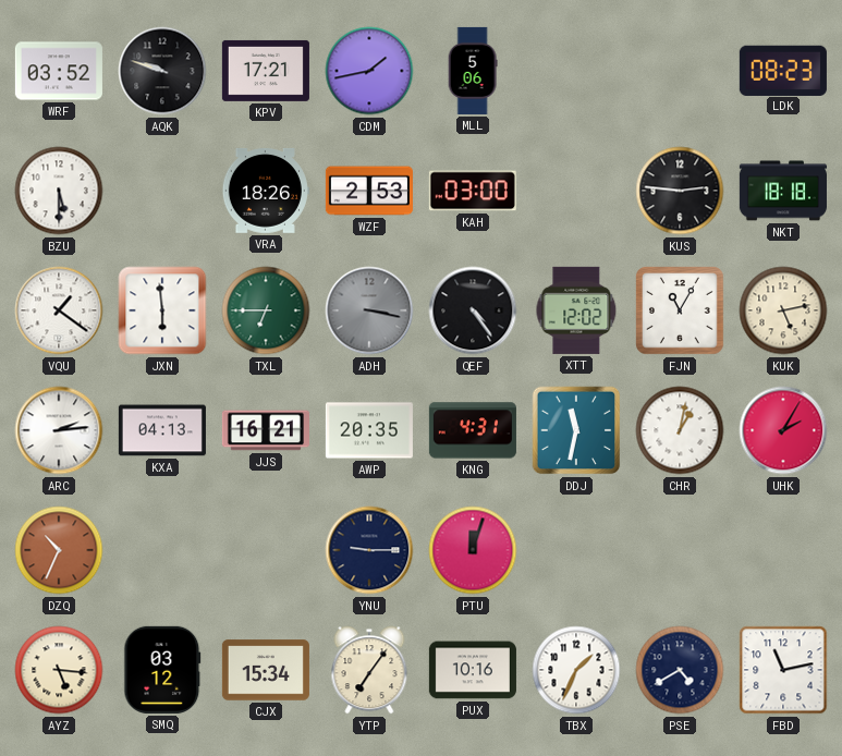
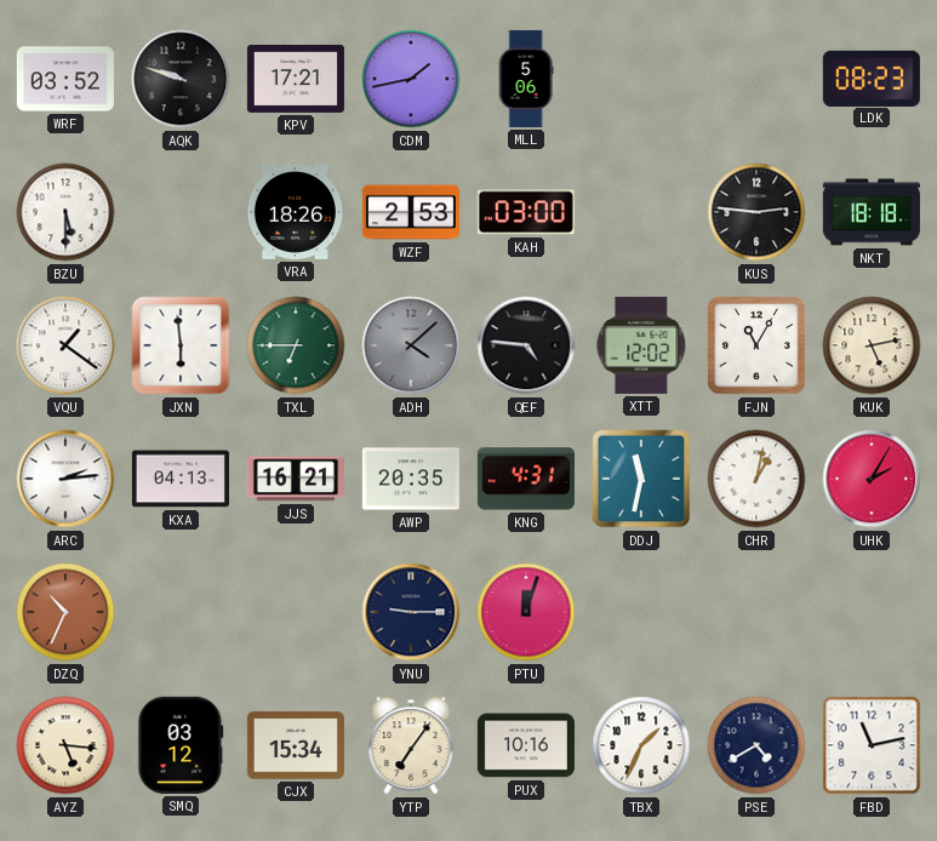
ADH: 3:17 -> 4:08 (411, 345)
QEF: 4:24 -> 4:46 (526, 345)
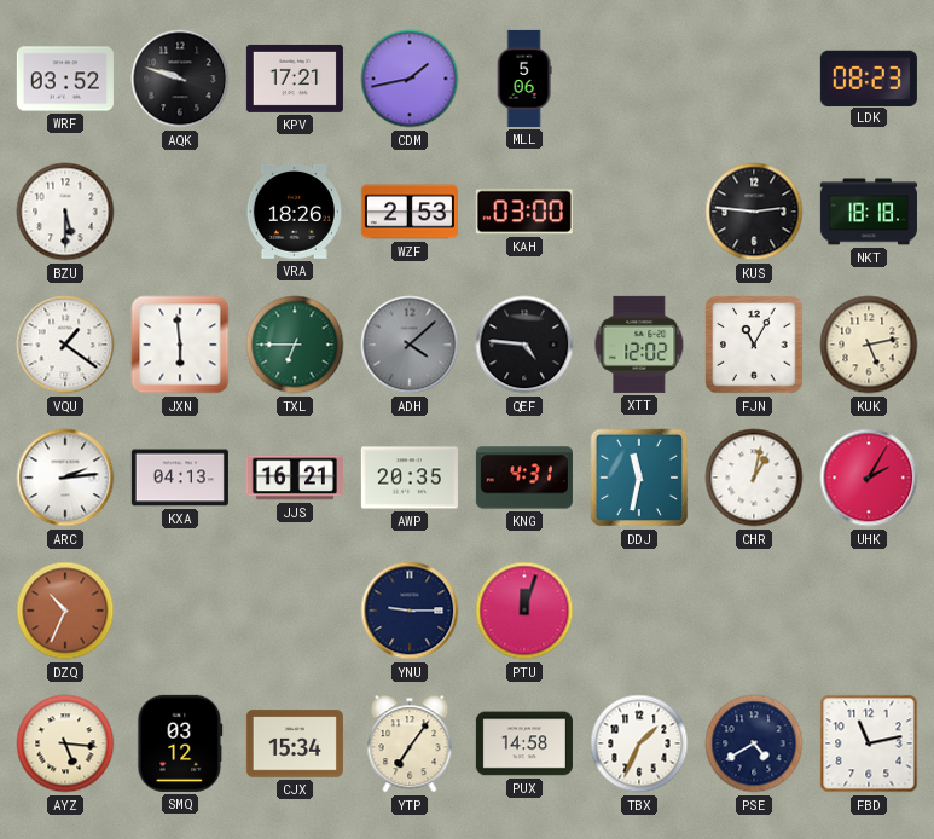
PUX: 10:16 -> 14:58 (524, 743)
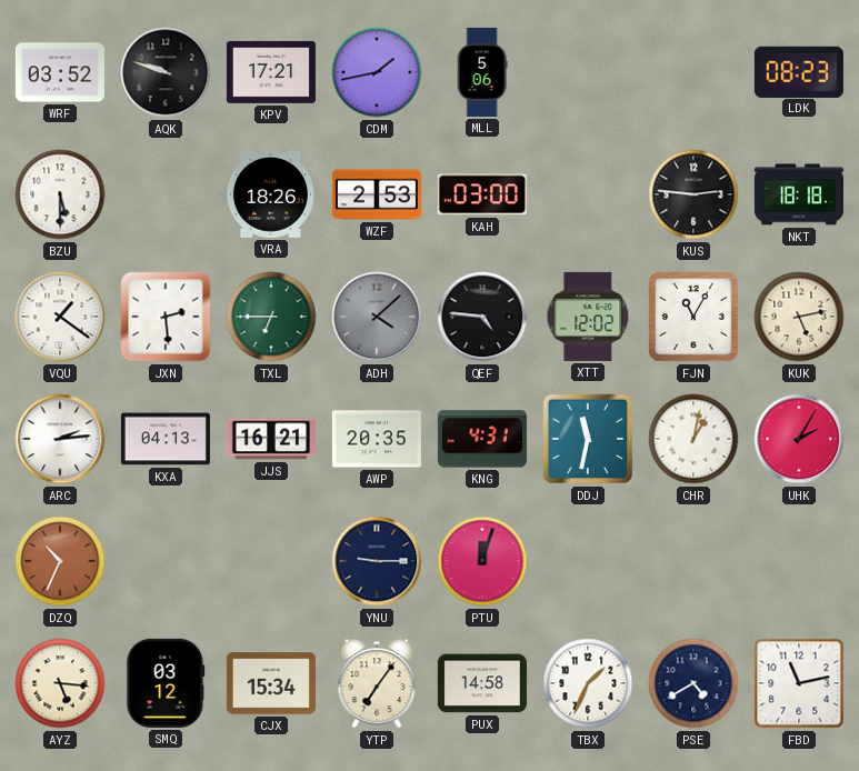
JXN: 5:59 -> 2:29 (166, 317)
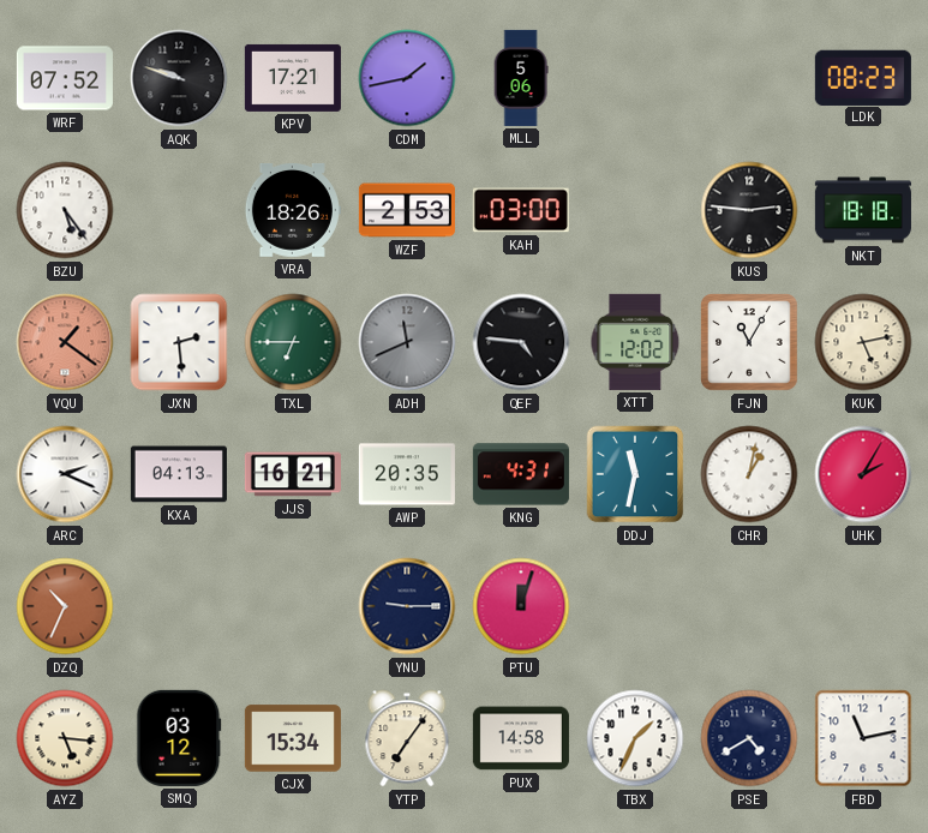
WRF: 03:52 -> 07:52 (65, 78)
BZU: 5:30 -> 5:24 (65, 210)
VQU dial: white -> salmon (65, 342)
ADH: 4:08 -> 11:41 (407, 342)
ARC: 2:14 -> 2:19 (65, 474)
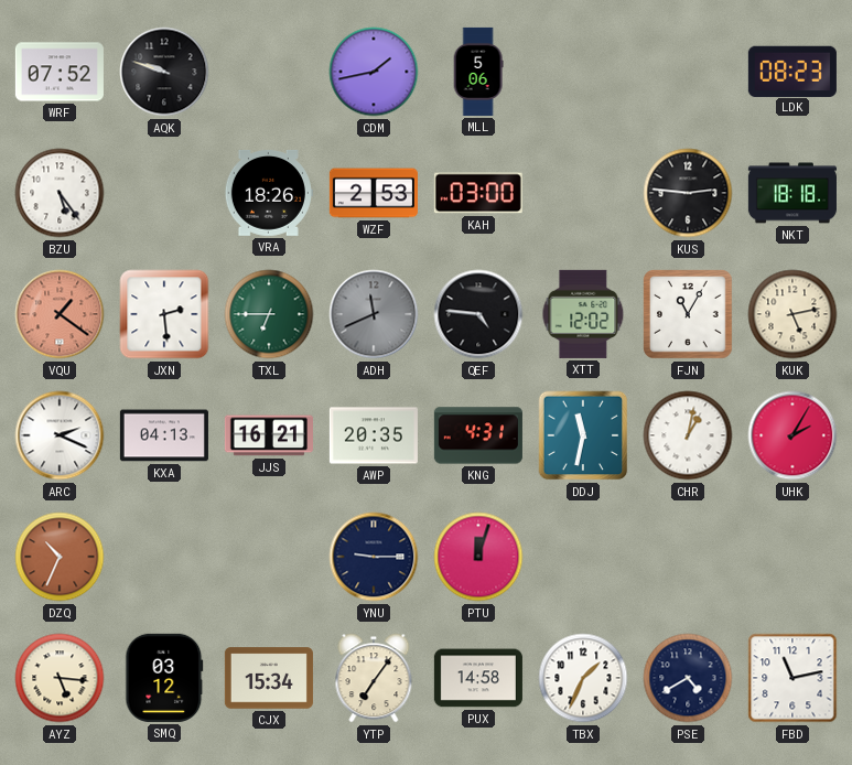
KPV: 17:21 -> none (293, 78)
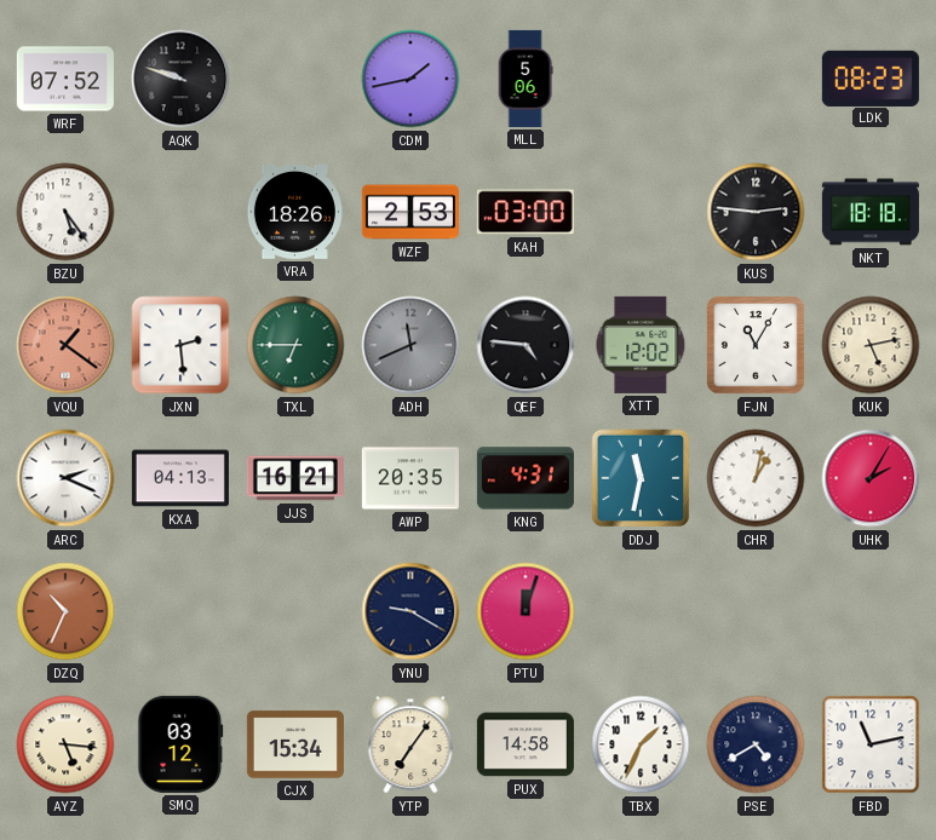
YNU: 9:15 -> 9:20 (410, 611)
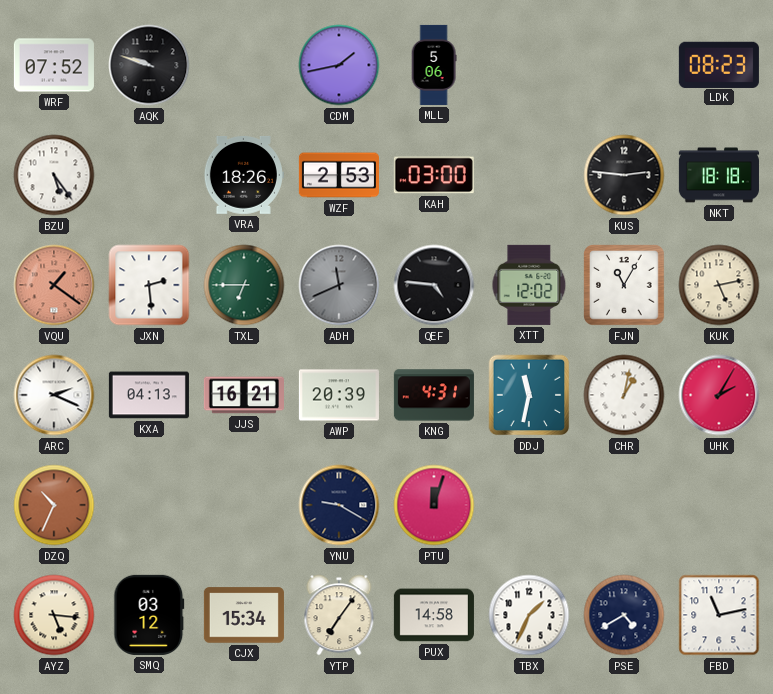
AWP: 20:35 -> 20:39 (339, 395)
